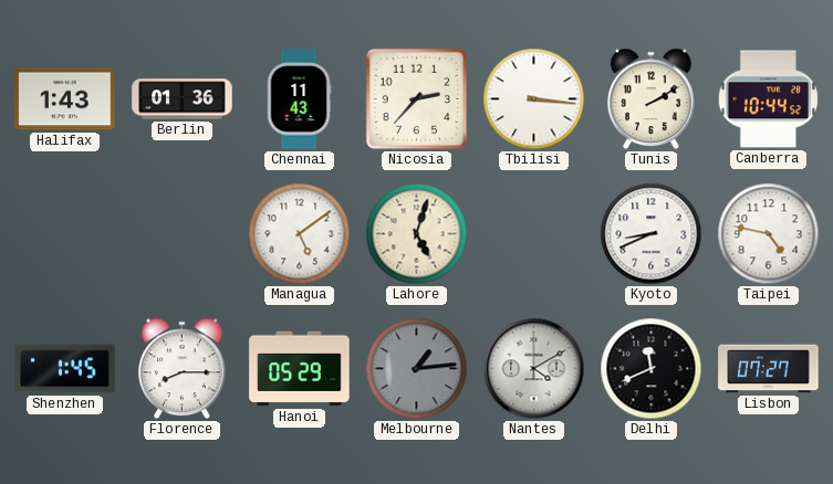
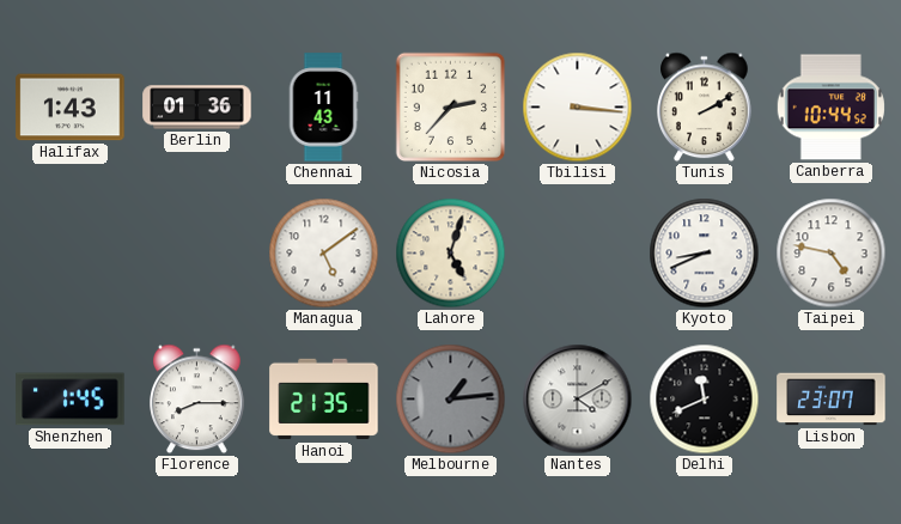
Hanoi: 05:29 -> 21:35 (324, 400)
Lisbon: 07:27 -> 23:07 (832, 400)
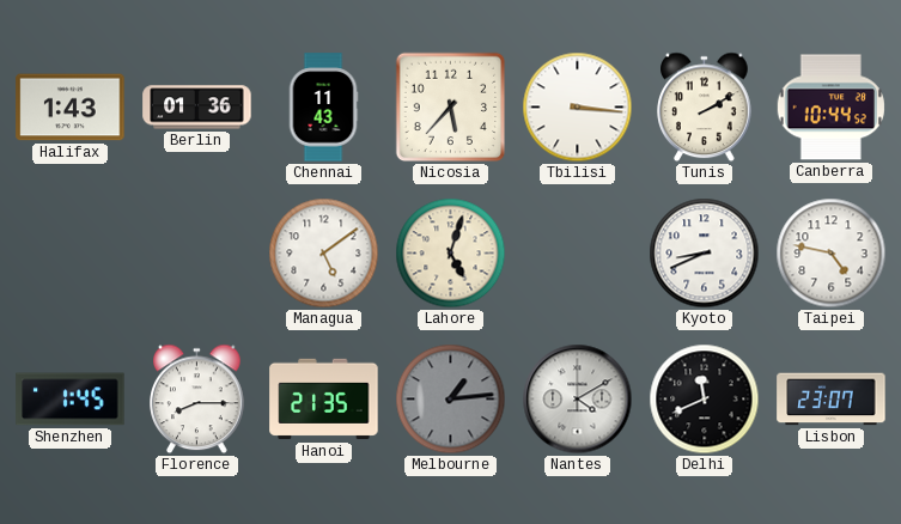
Nicosia: 2:37 -> 5:37 (451, 108)
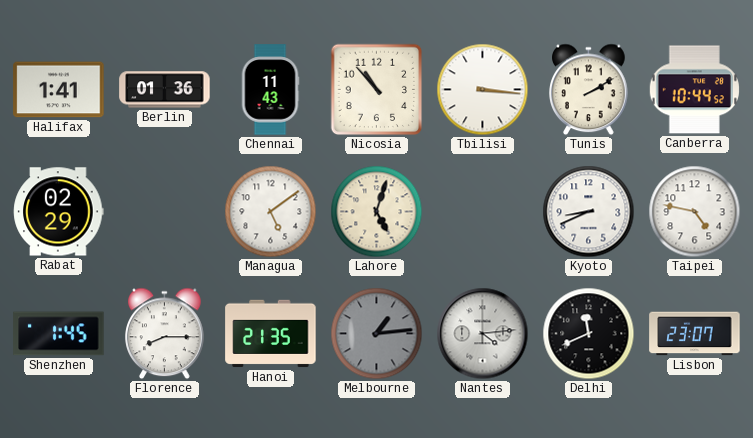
Halifax: 1:43 -> 1:41 (59, 90)
Nicosia: 5:37 -> 10:53 (377, 90)
Rabat: none -> 02:29 (59, 212)
Nantes: 4:10 -> 4:14 (483, 334)
